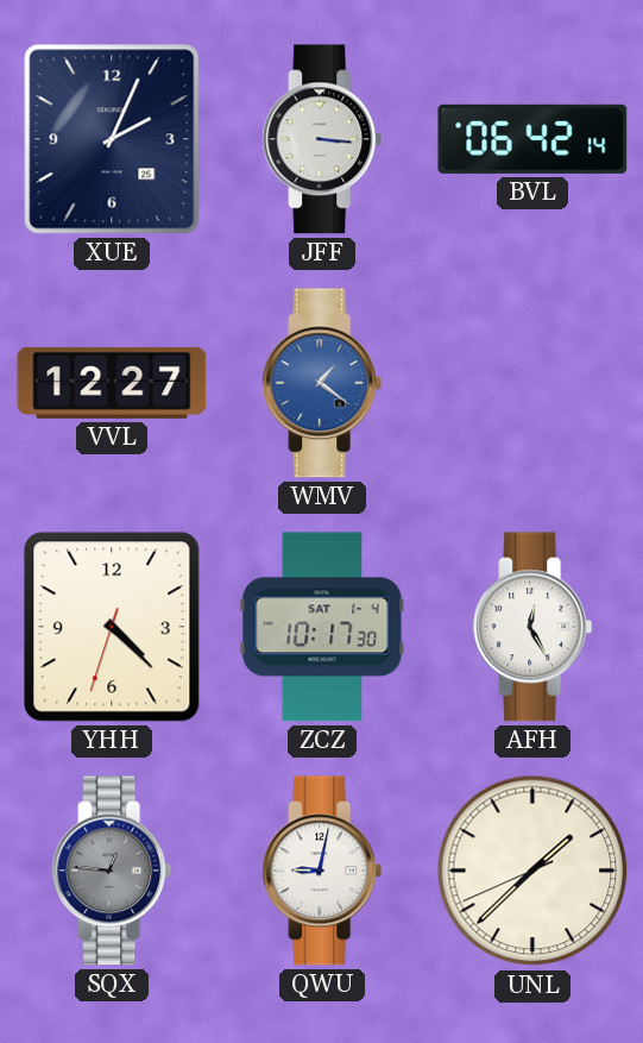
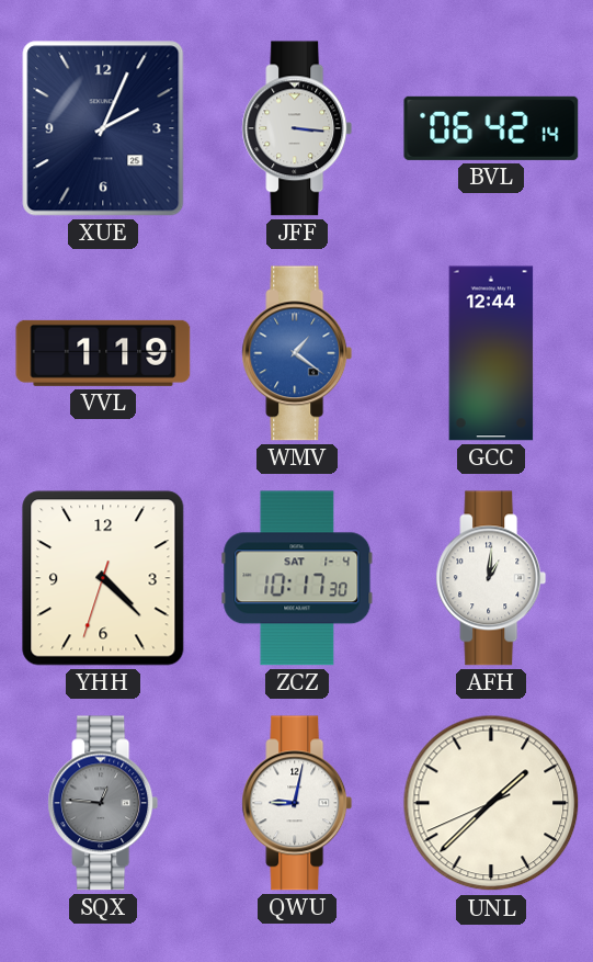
VVL: 12:27 -> 1:19 (103, 353)
GCC: none -> 12:44 (491, 353)
AFH: 12:25 -> 1:01 (491, 578)
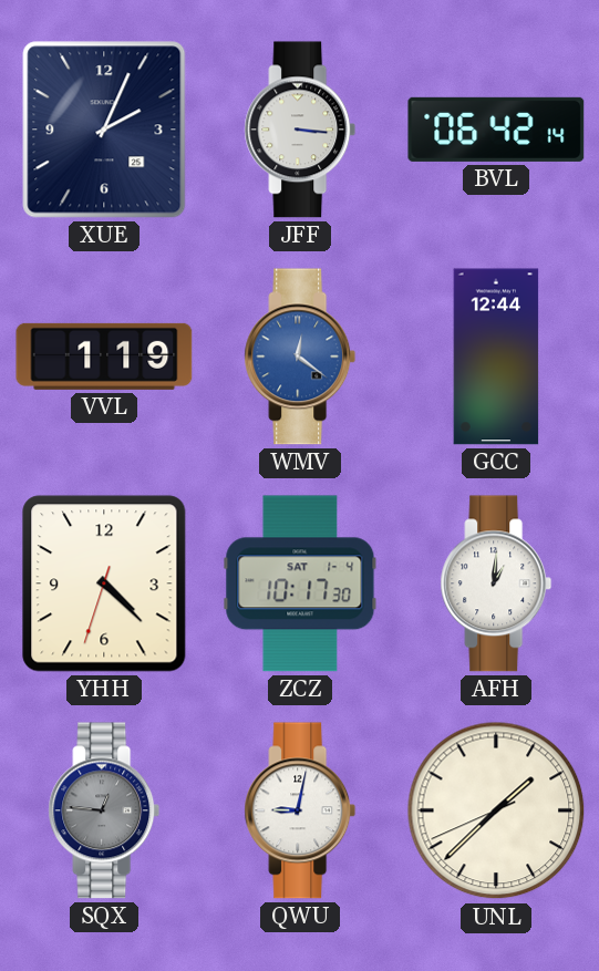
WMV: 1:21 -> 12:21 (300, 357)
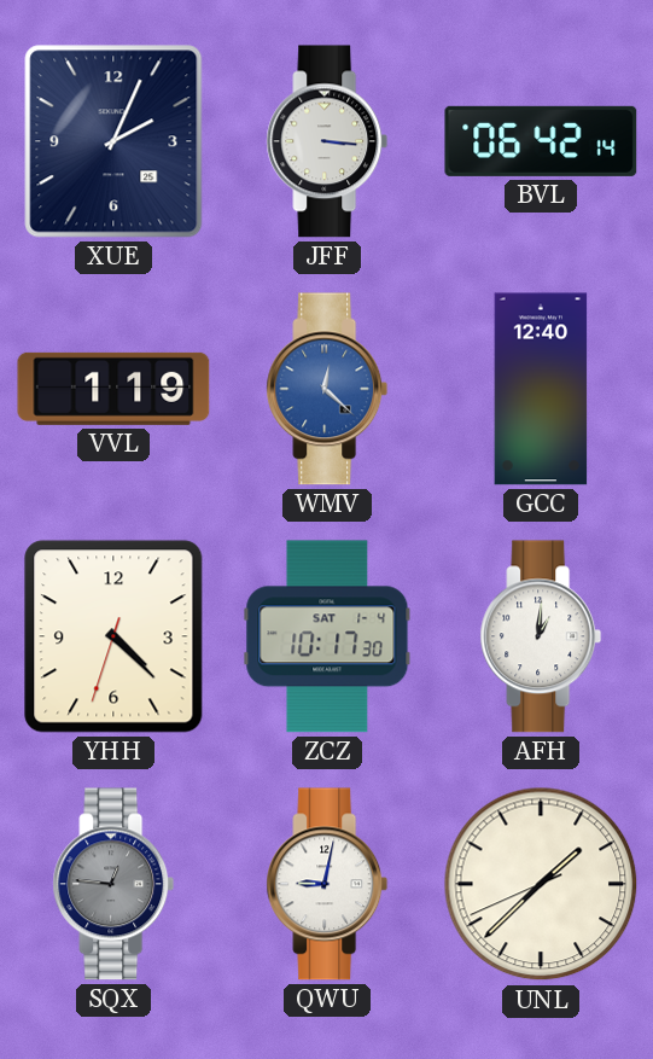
WMV: 12:21 -> 12:22 (327, 389)
GCC: 12:44 -> 12:40 (541, 389)
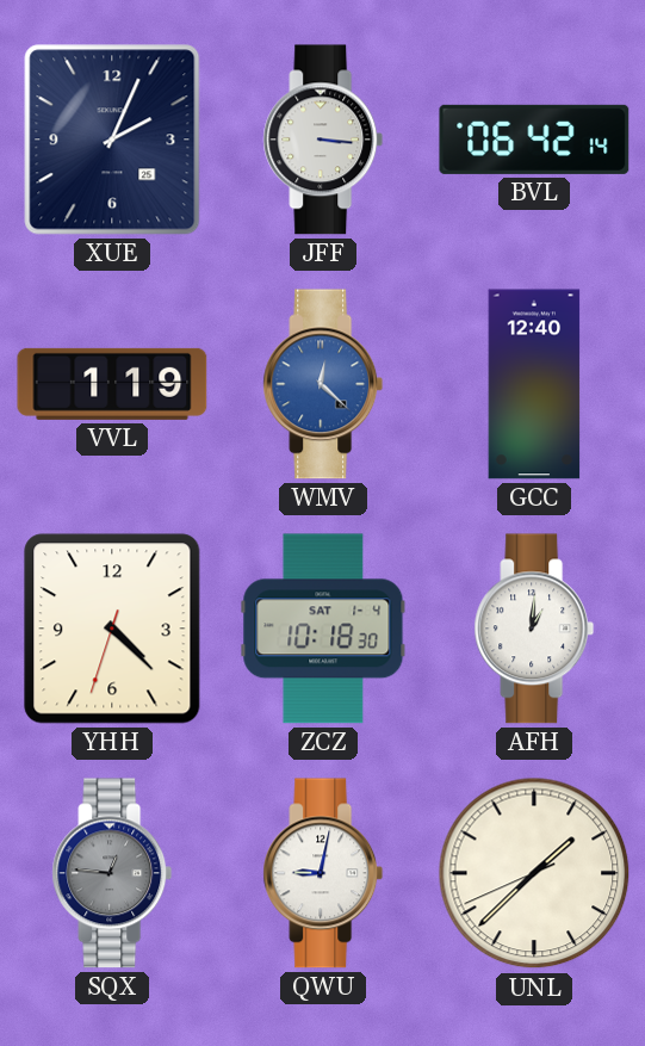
ZCZ: 10:17 -> 10:18 (323, 629)
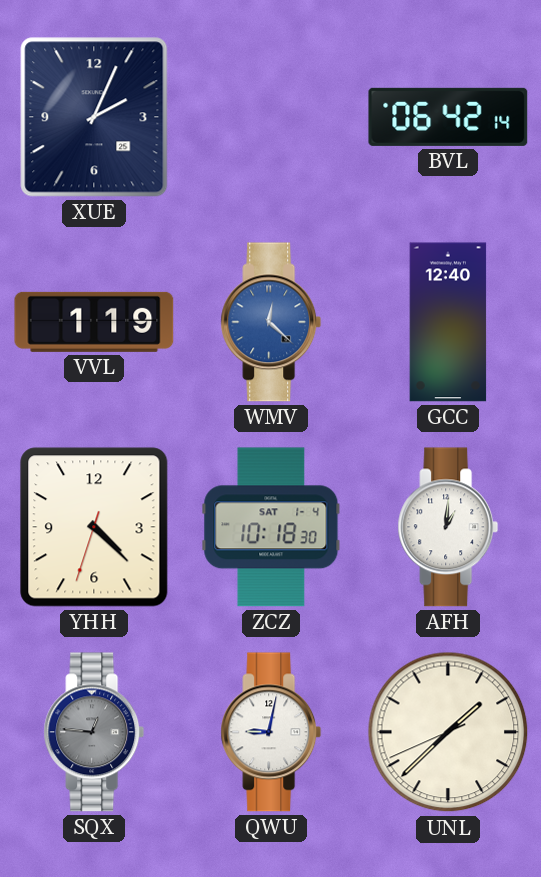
JFF: 3:16 -> none (323, 140)
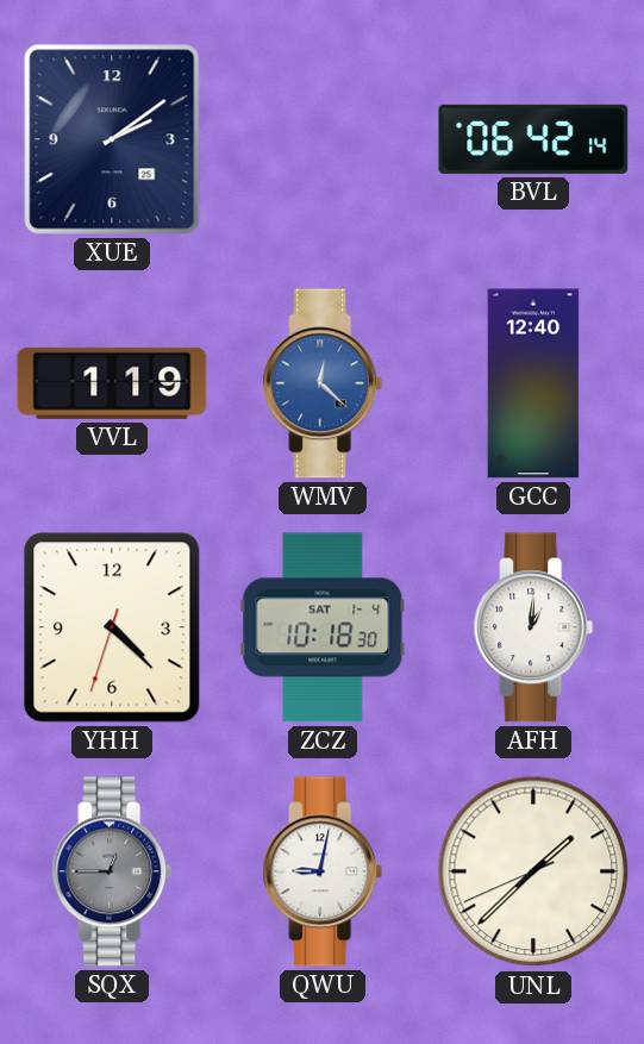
XUE: 2:04 -> 2:09 (112, 139)
SQX: 12:46 -> 12:45 (112, 871)
